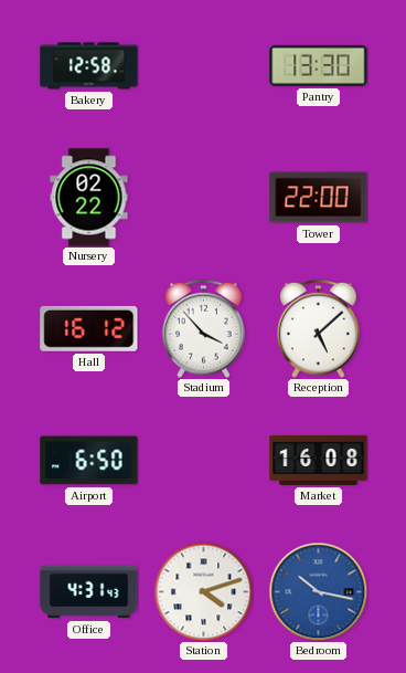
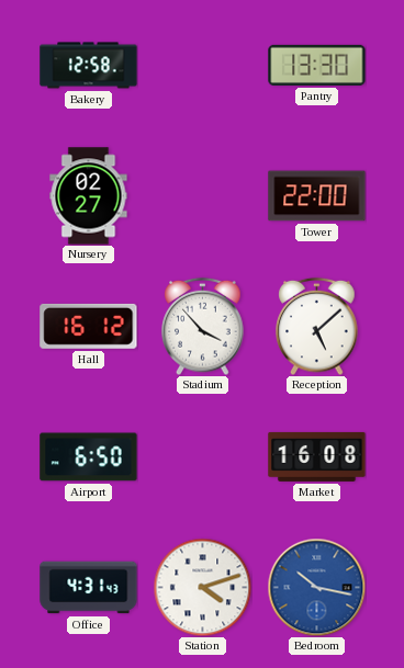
Nursery: 02:22 -> 02:27 (89, 196)
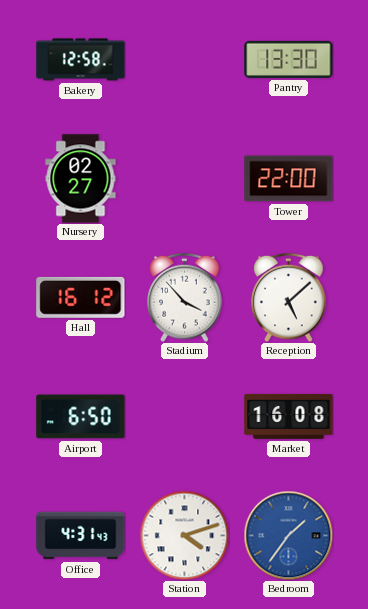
Bedroom: 10:17 -> 1:36 (288, 535)
